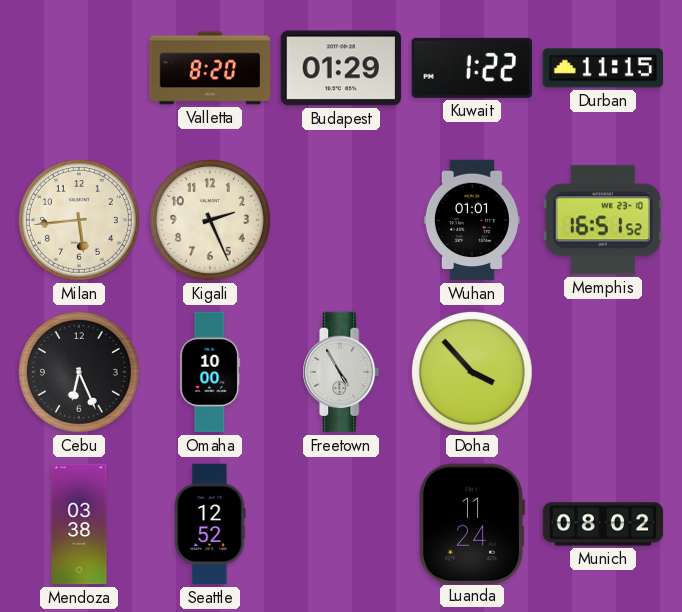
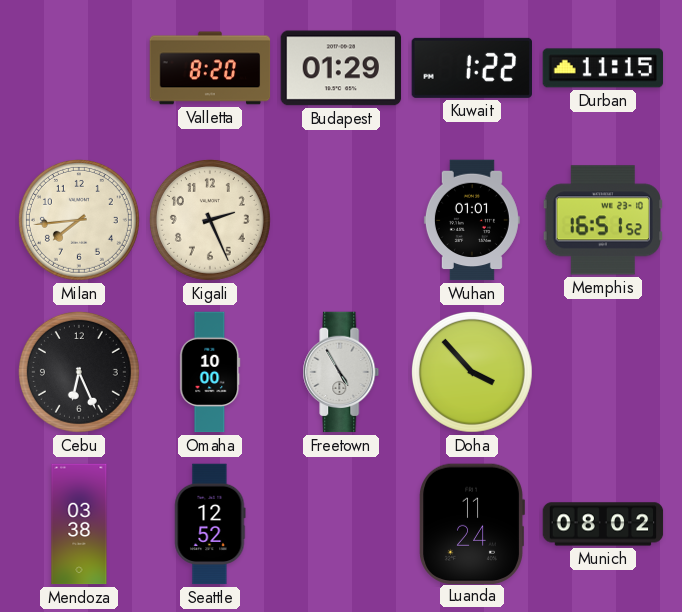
Milan: 5:44 -> 7:44 (79, 220)
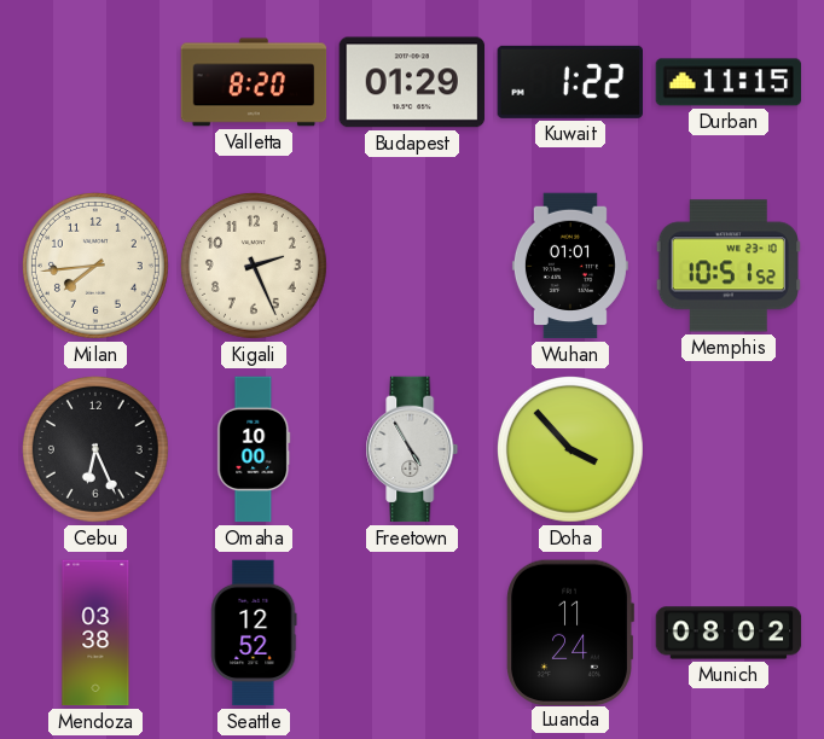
Memphis: 16:51 -> 10:51 (727, 266)
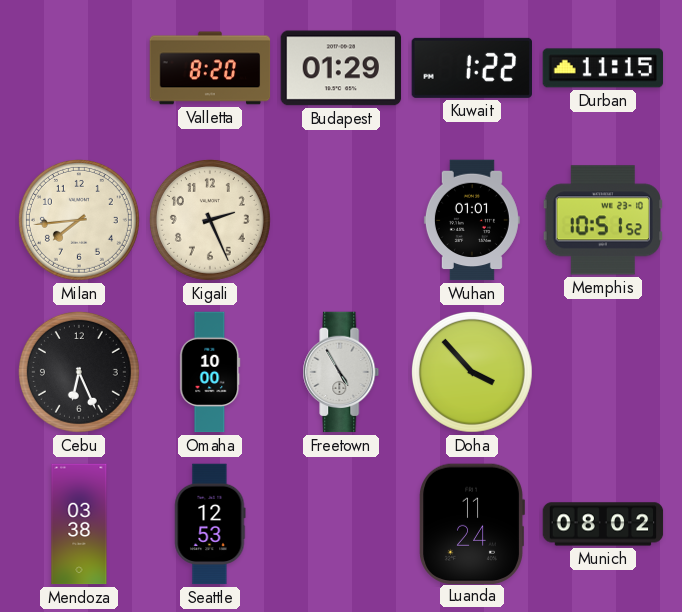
Seattle: 12:52 -> 12:53 (210, 524)
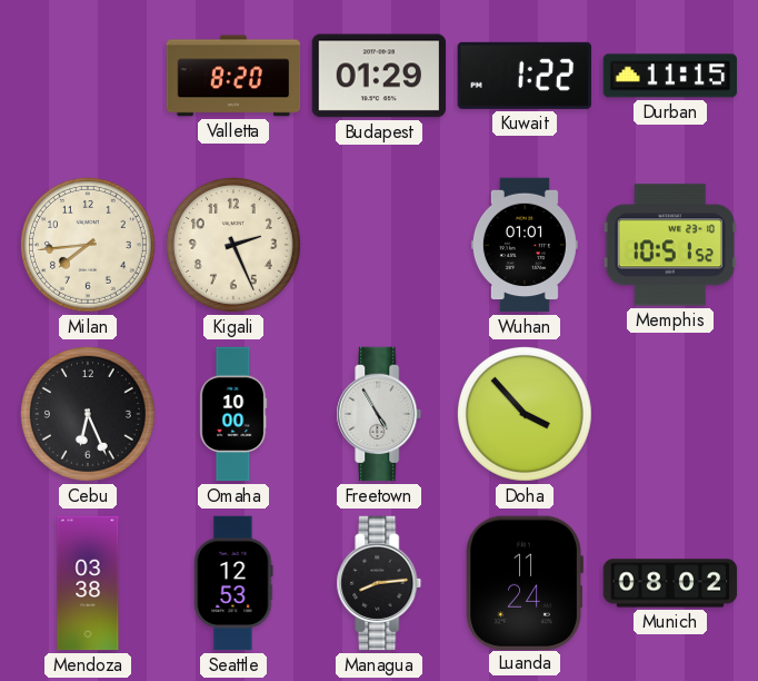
Managua: none -> 8:14 (379, 583)
